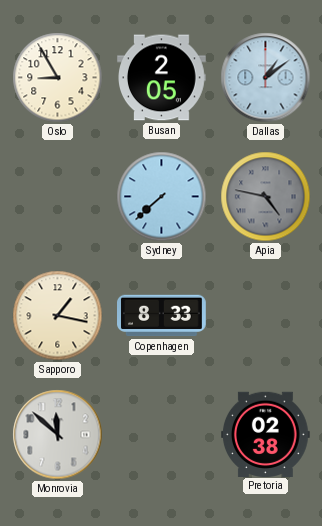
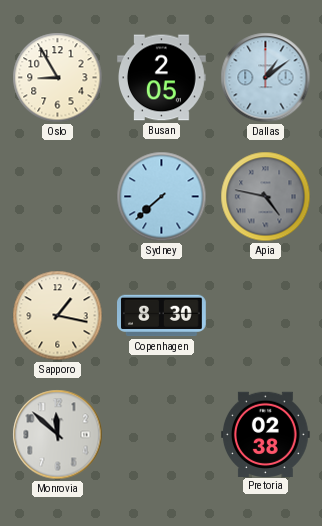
Copenhagen: 8:33 -> 8:30 (162, 316)
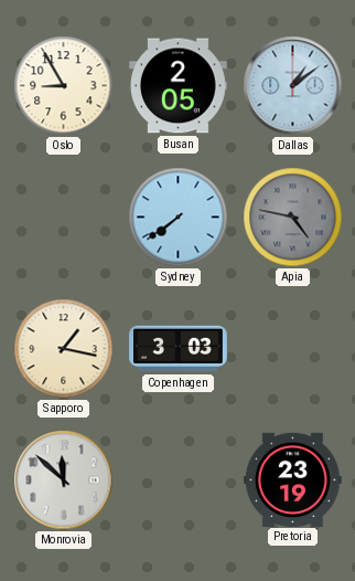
Sydney: 7:38 -> 7:39 (179, 218)
Copenhagen: 8:30 -> 3:03 (179, 349)
Pretoria: 02:38 -> 23:19 (293, 479)
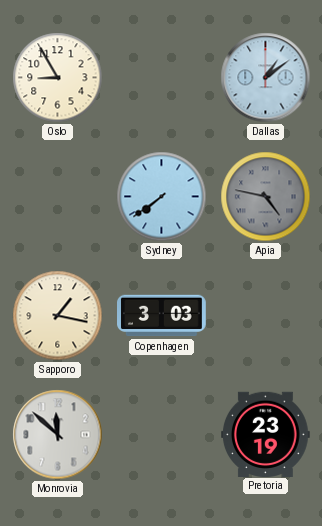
Busan: 2:05 -> none (179, 86)
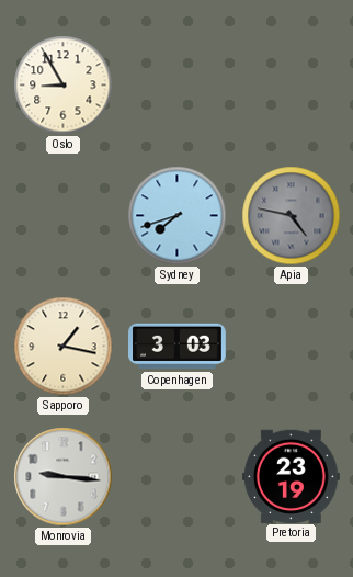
Dallas: 1:09 -> none (266, 78)
Sydney: 7:39 -> 7:42 (178, 216)
Monrovia: 11:52 -> 9:16 (64, 477)
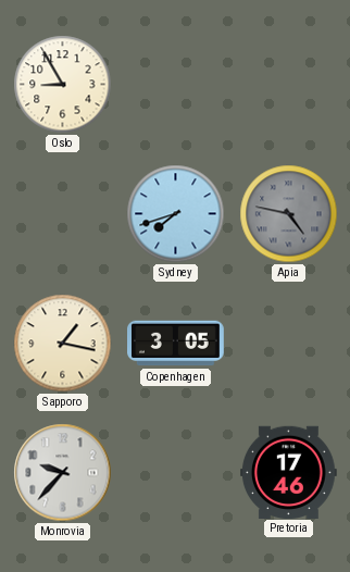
Copenhagen: 3:03 -> 3:05 (176, 344)
Monrovia: 9:16 -> 9:37 (63, 473)
Pretoria: 23:19 -> 17:46 (289, 472)
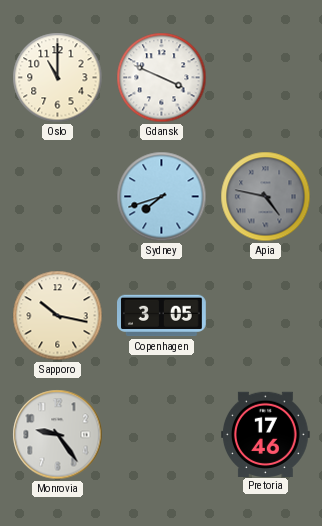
Oslo: 8:55 -> 11:00 (58, 78)
Gdansk: none -> 3:49 (162, 78)
Sapporo: 1:17 -> 10:17 (58, 316)
Monrovia: 9:37 -> 9:24 (58, 435)
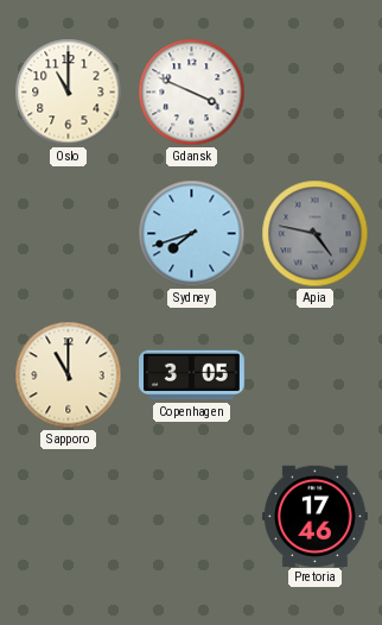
Sapporo: 10:17 -> 11:00 (69, 375)
Monrovia: 9:24 -> none (58, 435)
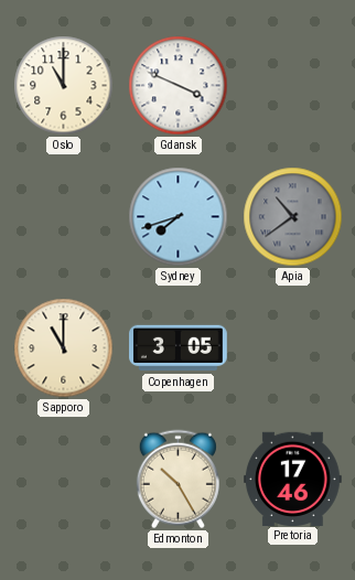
Apia: 4:47 -> 10:39 (293, 217)
Edmonton: none -> 10:25 (177, 480)
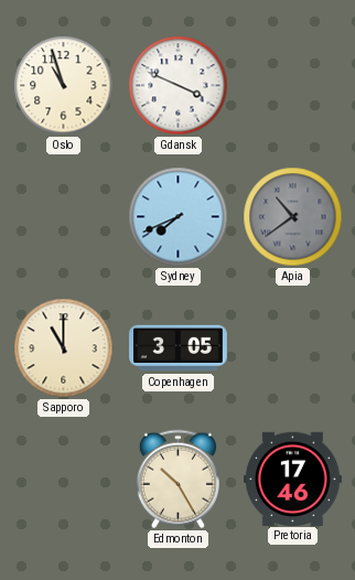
Oslo: 11:00 -> 10:57 (64, 86)
Sydney: 7:42 -> 7:41 (179, 217)
